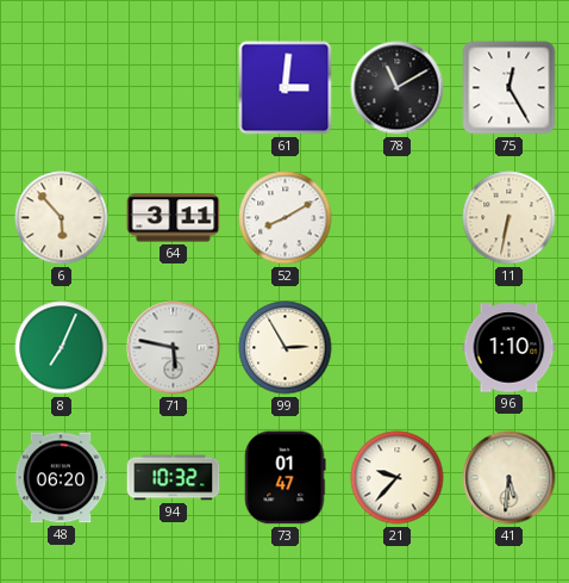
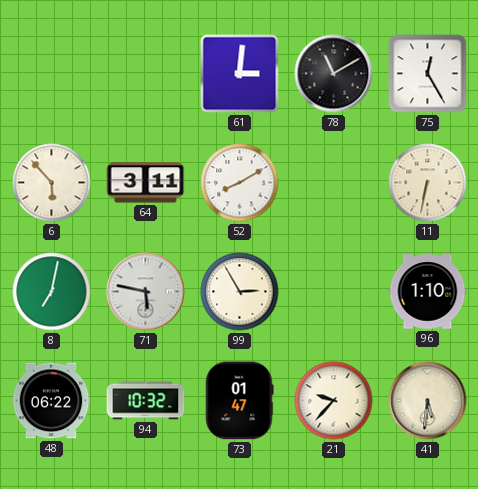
8: 7:04 -> 7:02 (52, 292)
48: 06:20 -> 06:22 (51, 401)
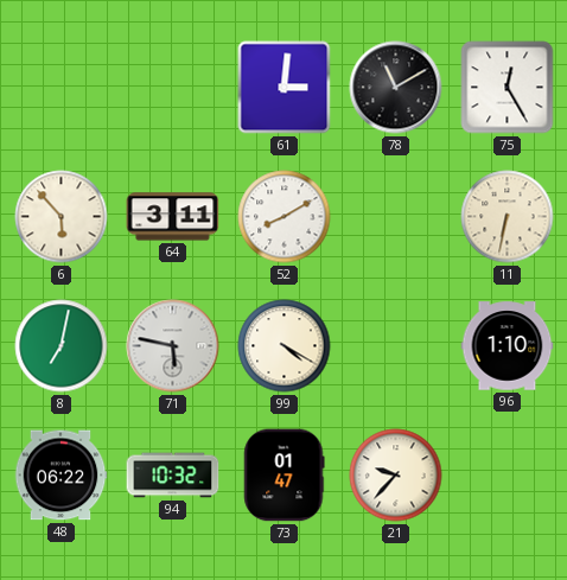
99: 2:55 -> 4:20 (285, 346)
41: 5:31 -> none (428, 401)
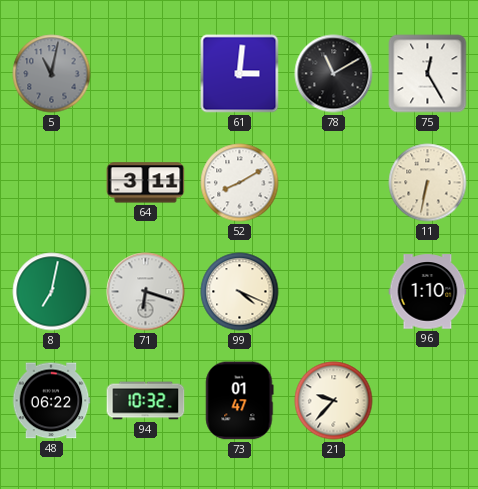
5: none -> 11:02 (52, 74)
6: 5:53 -> none (62, 217)
71: 5:47 -> 6:18 (146, 292)
99: 4:20 -> 4:19 (240, 292)
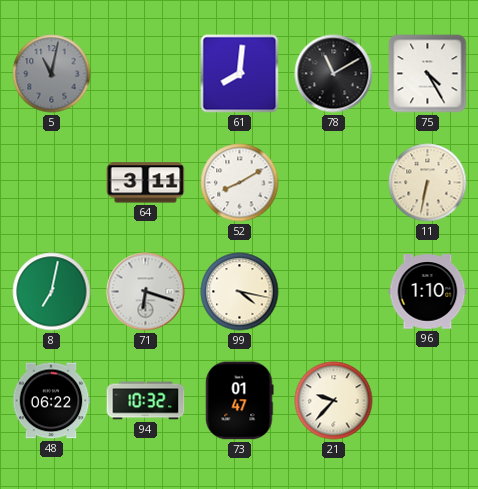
61: 3:01 -> 8:01 (240, 74)
75: 12:25 -> 4:25 (428, 74)
99: 4:19 -> 4:17 (240, 292)
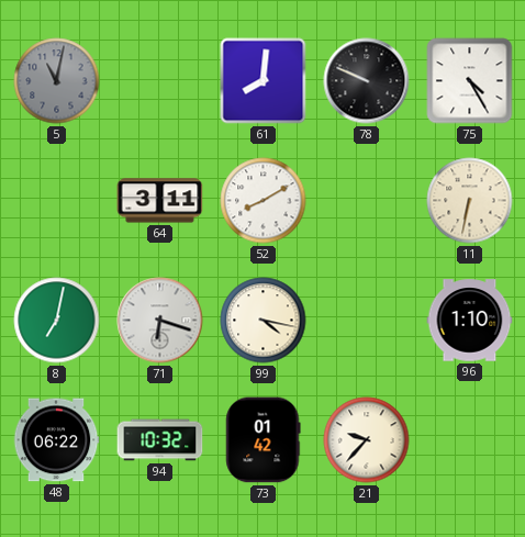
78: 11:10 -> 9:49 (367, 81)
73: 01:47 -> 01:42 (264, 440)
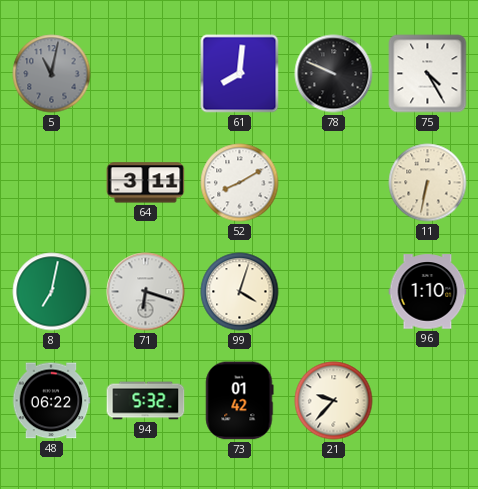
99: 4:17 -> 4:03 (240, 292)
94: 10:32 -> 5:32 (146, 401)
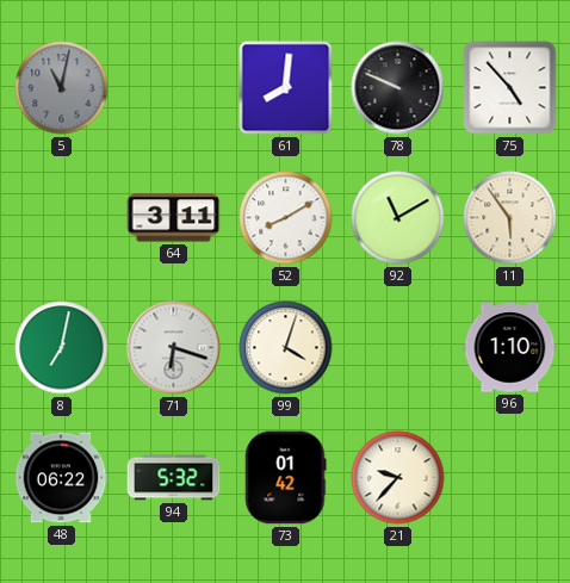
75: 4:25 -> 4:53 (510, 88)
92: none -> 11:10 (398, 218)
11: 6:32 -> 5:54 (510, 218)
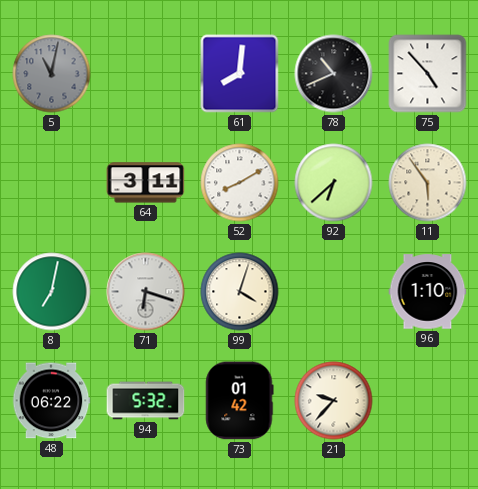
78: 9:49 -> 10:41 (334, 74)
92: 11:10 -> 6:38 (334, 183)
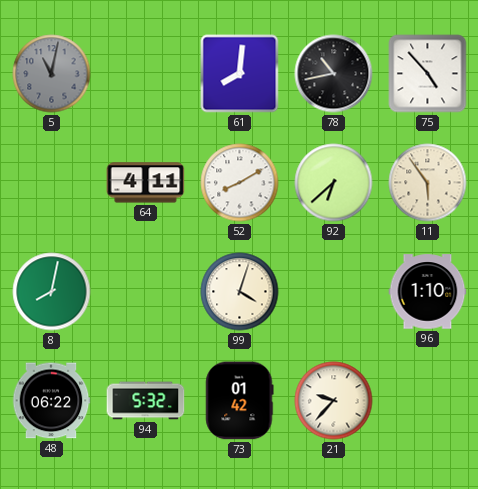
78: 10:41 -> 10:43 (334, 74)
64: 3:11 -> 4:11 (146, 183)
8: 7:02 -> 8:02 (52, 292)
71: 6:18 -> none (146, 292)
